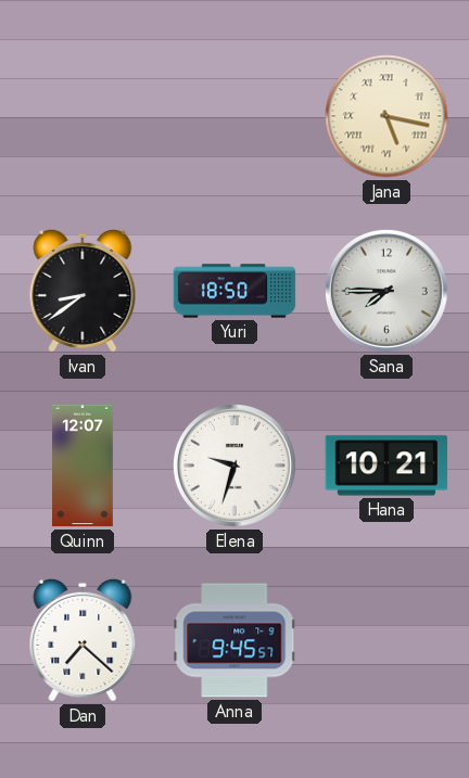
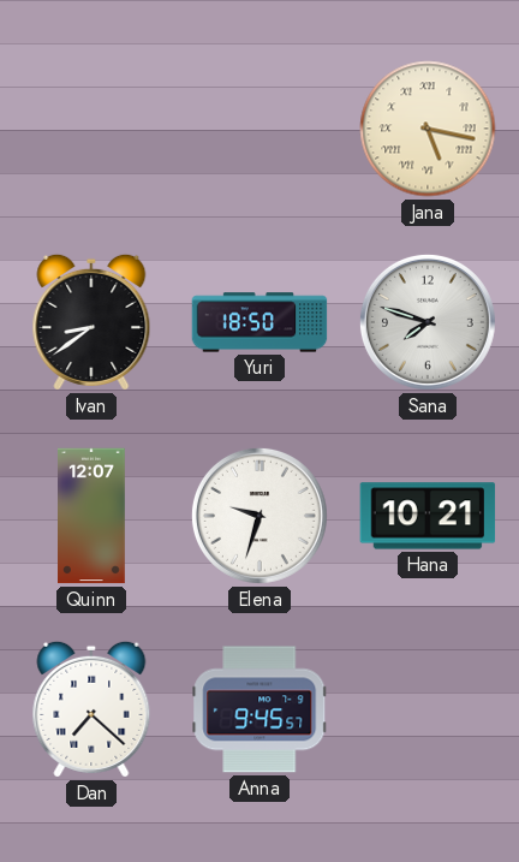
Sana: 7:45 -> 7:48 (428, 322)
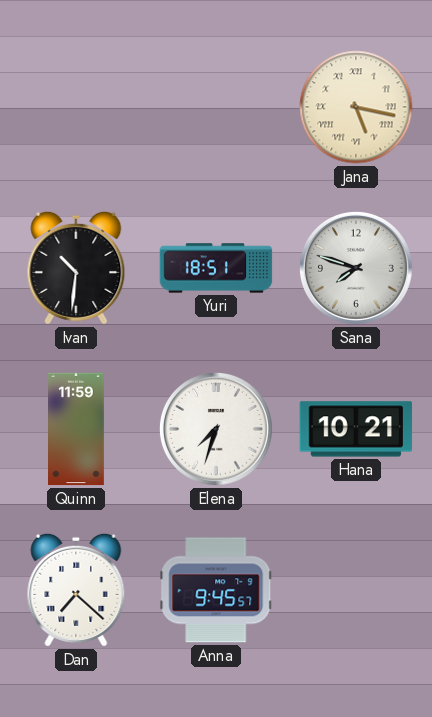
Ivan: 8:39 -> 10:31 (76, 268)
Yuri: 18:50 -> 18:51 (216, 268)
Quinn: 12:07 -> 11:59 (77, 429)
Elena: 9:33 -> 7:33 (216, 429)
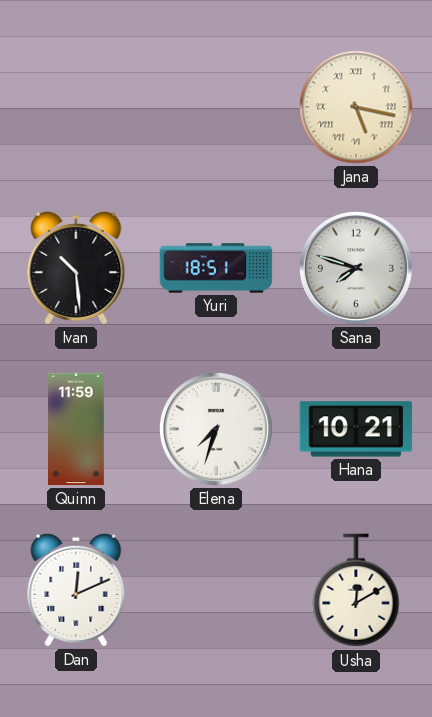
Ivan: 10:31 -> 10:29 (76, 268)
Dan: 7:22 -> 12:11 (76, 590)
Anna: 9:45 -> none (216, 590)
Usha: none -> 12:10 (356, 591)
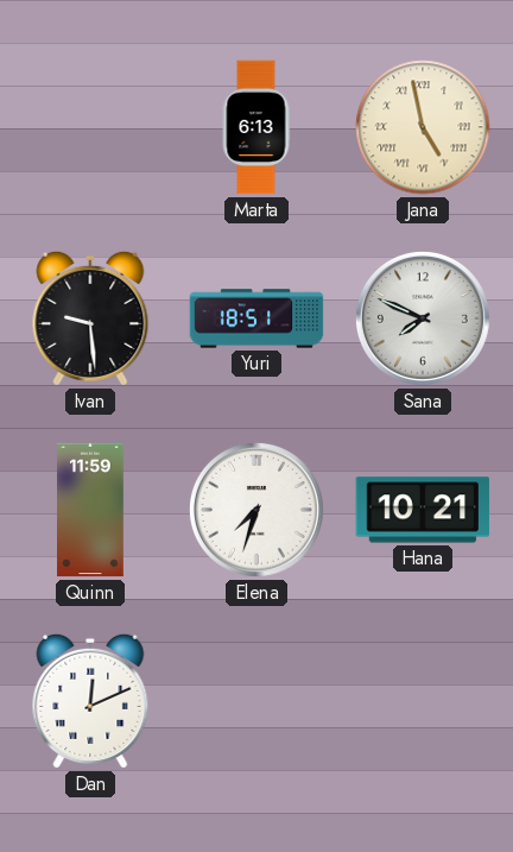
Marta: none -> 6:13 (256, 127)
Jana: 5:17 -> 4:58 (423, 127)
Ivan: 10:29 -> 9:29 (90, 318)
Sana: 7:48 -> 7:49 (423, 318)
Usha: 12:10 -> none (356, 591)
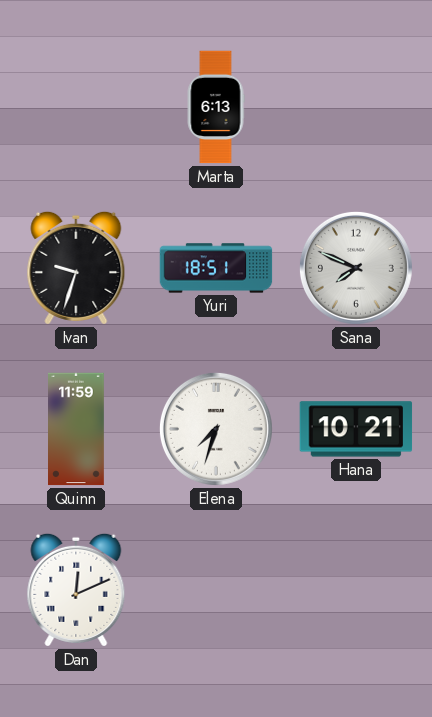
Jana: 4:58 -> none (423, 127)
Ivan: 9:29 -> 9:33 (76, 268)
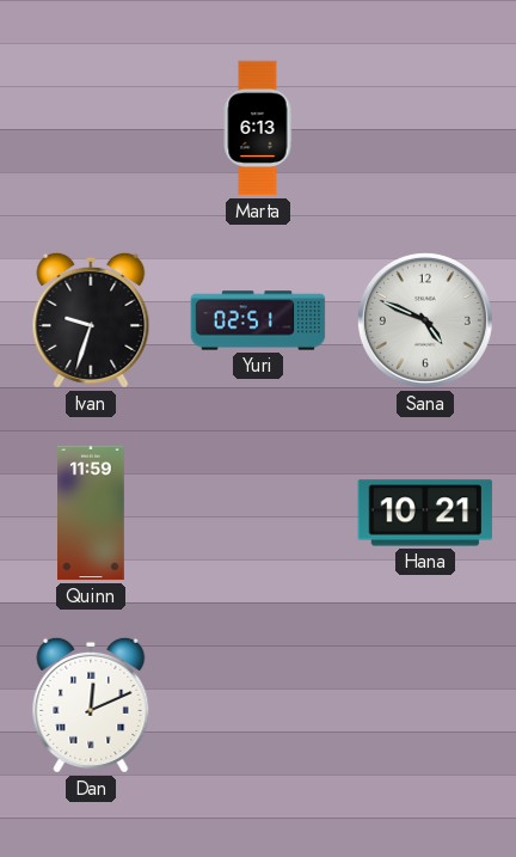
Yuri: 18:51 -> 02:51 (258, 320)
Sana: 7:49 -> 4:49 (425, 320)
Elena: 7:33 -> none (216, 429)
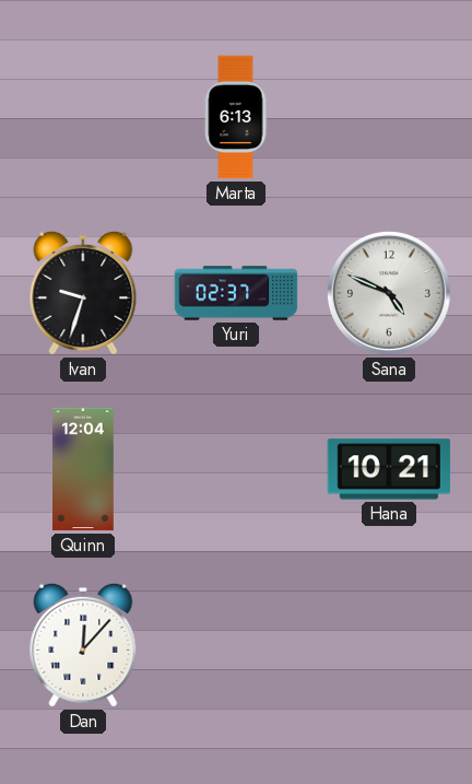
Yuri: 02:51 -> 02:37 (236, 293)
Quinn: 11:59 -> 12:04 (84, 469)
Dan: 12:11 -> 12:07 (83, 645)
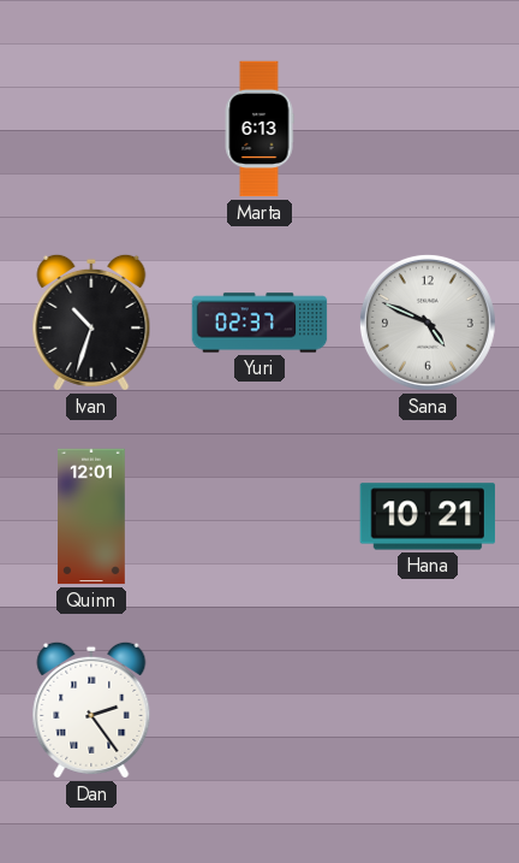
Ivan: 9:33 -> 10:33 (91, 323)
Quinn: 12:04 -> 12:01 (93, 516)
Dan: 12:07 -> 2:24 (91, 710)
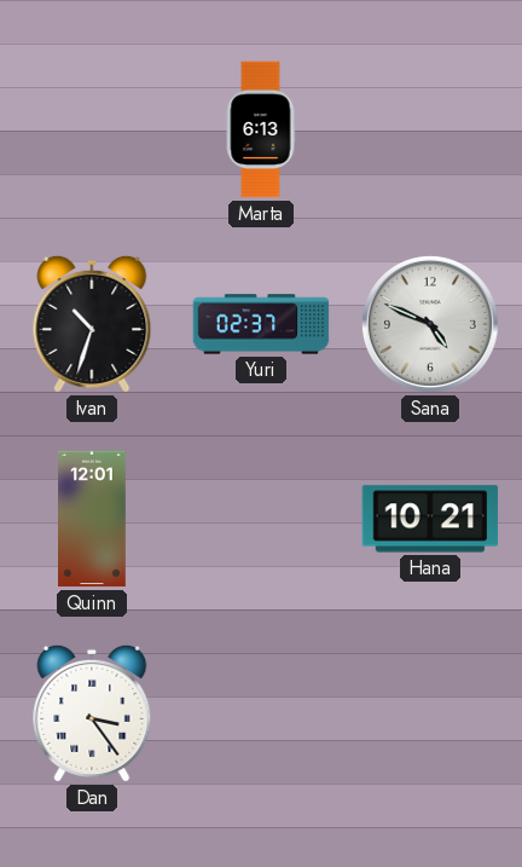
Dan: 2:24 -> 3:24 (92, 713)
